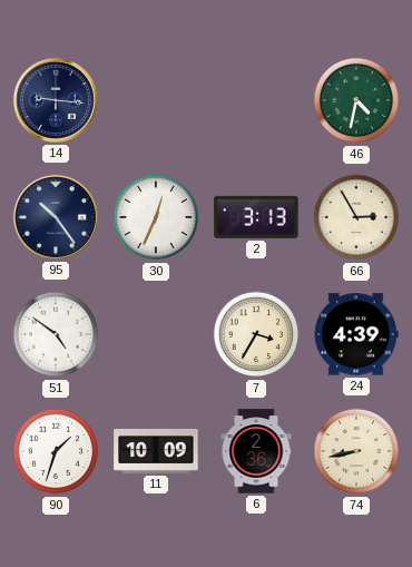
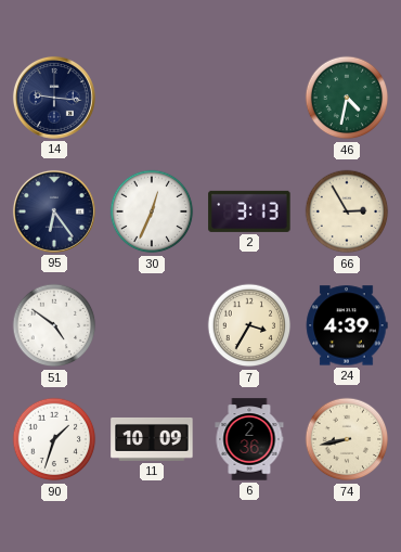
95: 10:24 -> 6:24 (54, 211)
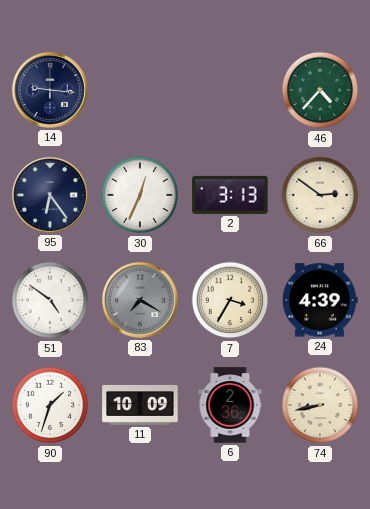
46: 4:32 -> 4:37 (320, 90)
66: 2:55 -> 2:51 (320, 195)
83: none -> 7:20 (140, 300)
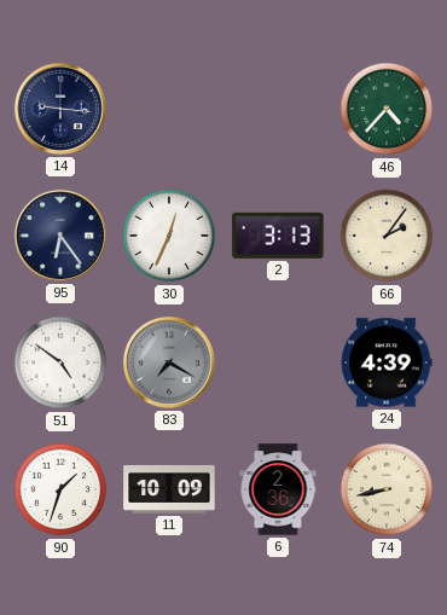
66: 2:51 -> 2:06 (387, 236)
7: 3:35 -> none (230, 300)
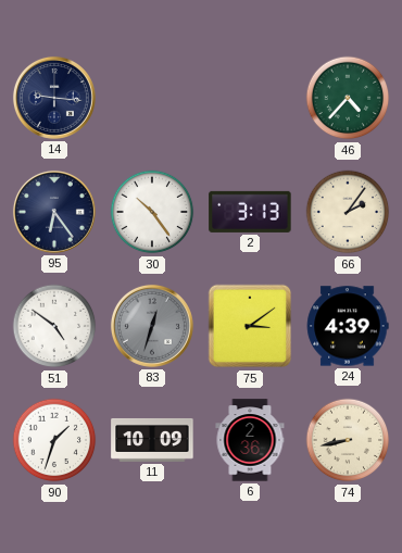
30: 12:34 -> 10:24 (152, 212)
83: 7:20 -> 12:33 (152, 326)
75: none -> 3:09 (250, 326)
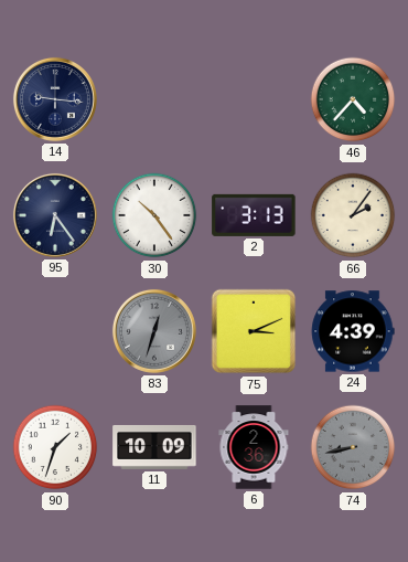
51: 4:51 -> none (54, 326)
75: 3:09 -> 3:11 (254, 331)
74 dial: cream -> grey (353, 447)
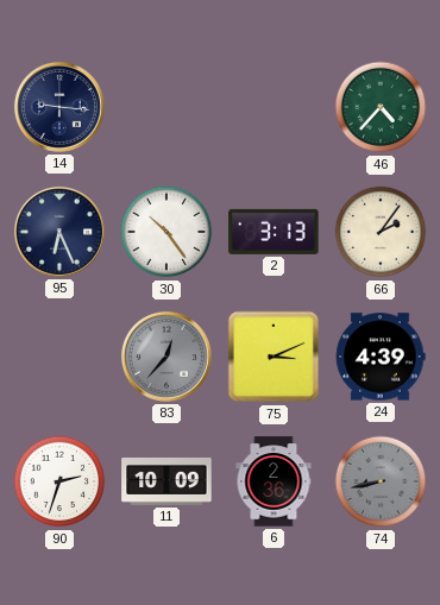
95: 6:24 -> 6:26 (59, 232)
83: 12:33 -> 12:37 (166, 357)
90: 1:33 -> 2:33 (59, 481)
